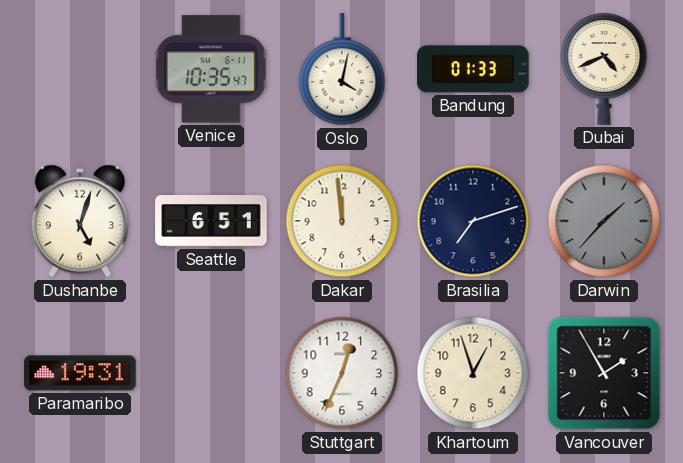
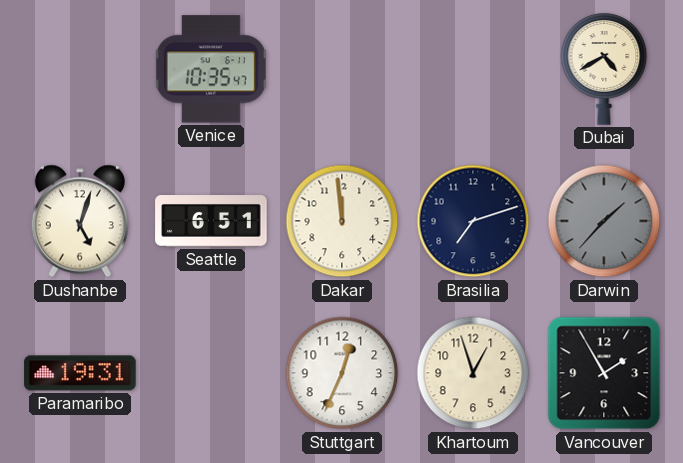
Oslo: 4:02 -> none (342, 70)
Bandung: 01:33 -> none (473, 69)
Dubai: 4:41 -> 4:40 (604, 69)
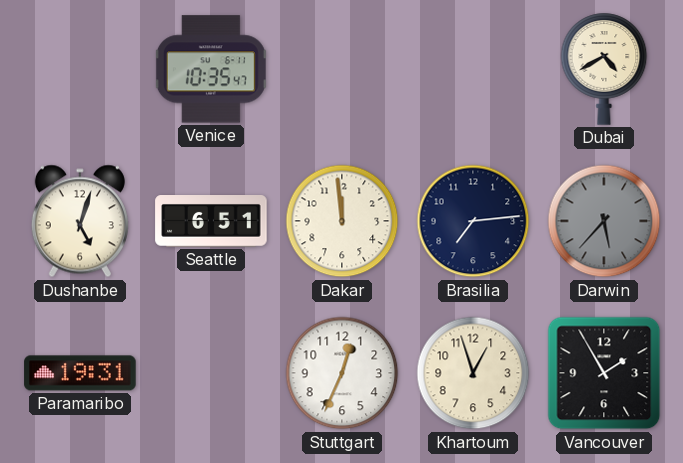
Brasilia: 7:12 -> 7:14 (473, 221)
Darwin: 1:37 -> 5:37 (604, 221)
